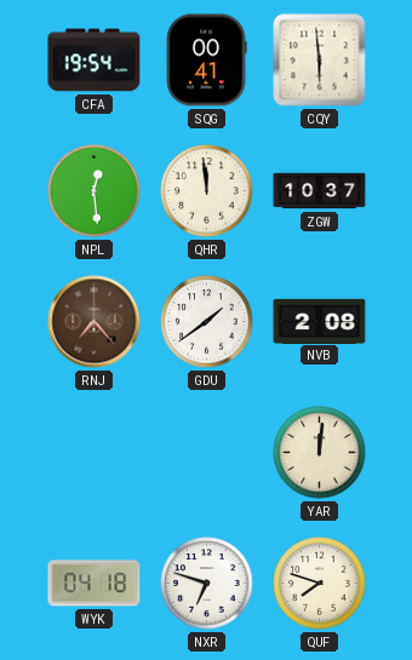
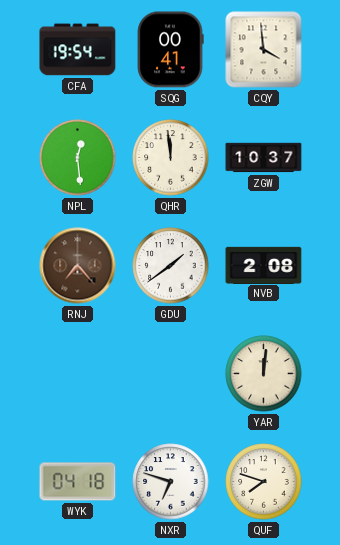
CQY: 5:59 -> 3:59 (264, 50)
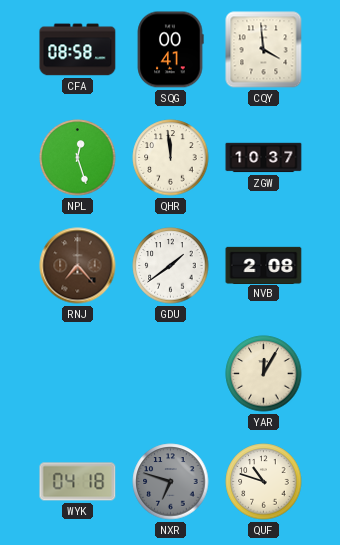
CFA: 19:54 -> 08:58 (78, 50)
NPL: 12:29 -> 12:27 (78, 158)
YAR: 12:01 -> 12:05 (264, 374)
NXR dial: white -> grey (171, 482)
QUF: 7:48 -> 10:48 (264, 482)
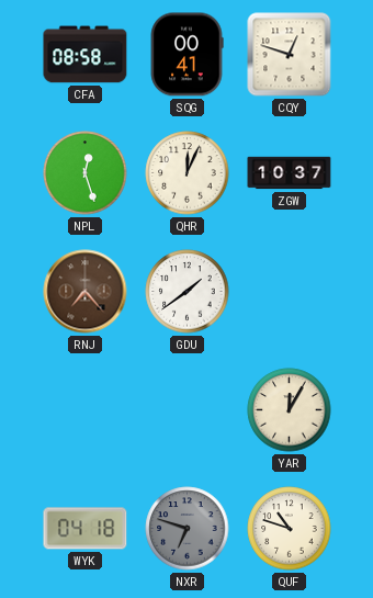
CQY: 3:59 -> 12:48 (290, 55)
QHR: 11:59 -> 12:04 (188, 173)
NVB: 2:08 -> none (264, 265)
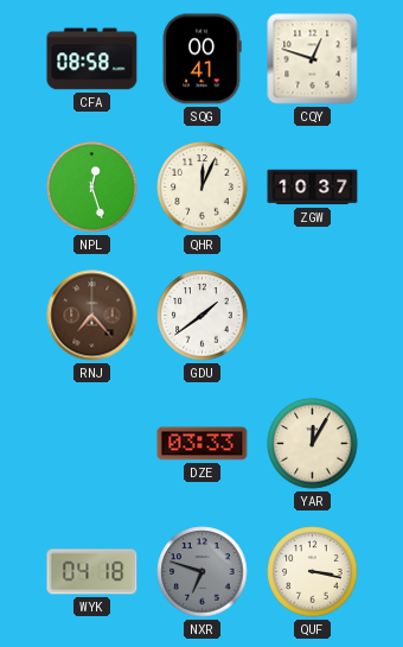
DZE: none -> 03:33 (203, 444)
QUF: 10:48 -> 3:17 (313, 572)
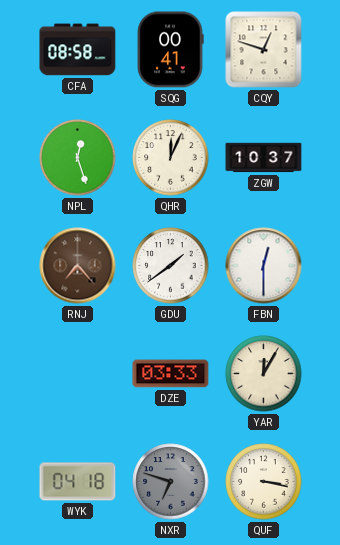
FBN: none -> 12:30 (264, 266)
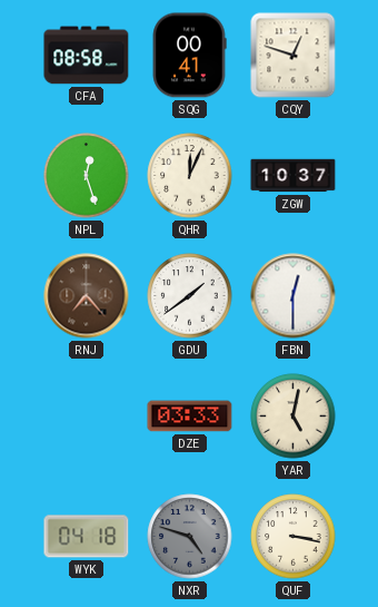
YAR: 12:05 -> 5:02 (294, 417)
NXR: 6:48 -> 4:48 (190, 537)
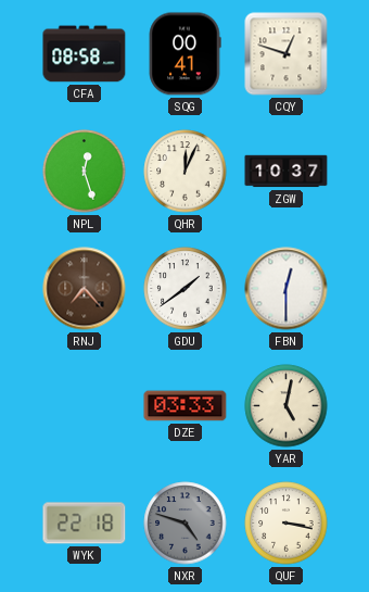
WYK: 04:18 -> 22:18 (85, 524)
